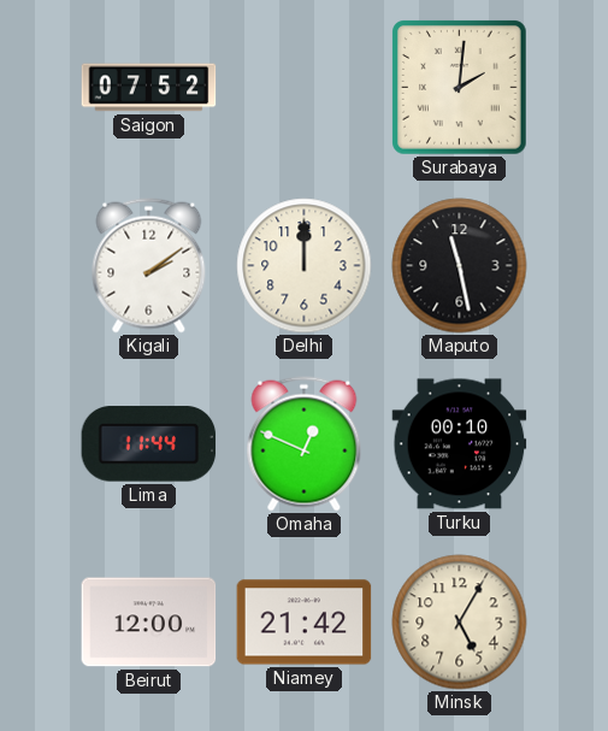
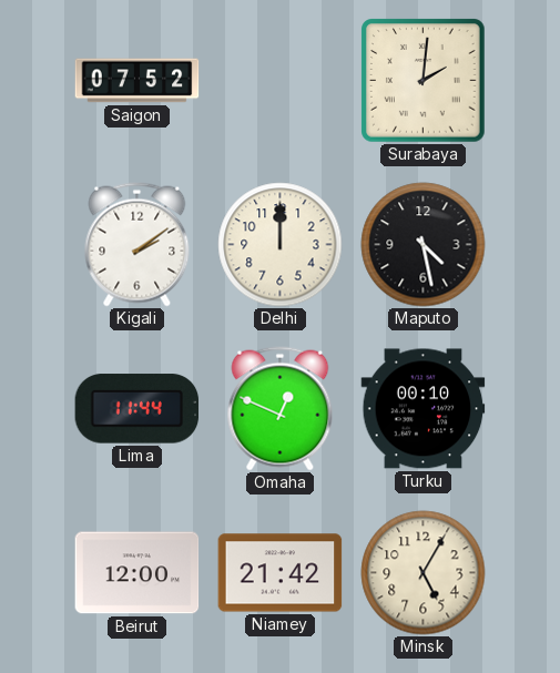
Maputo: 11:28 -> 4:28 (424, 245)
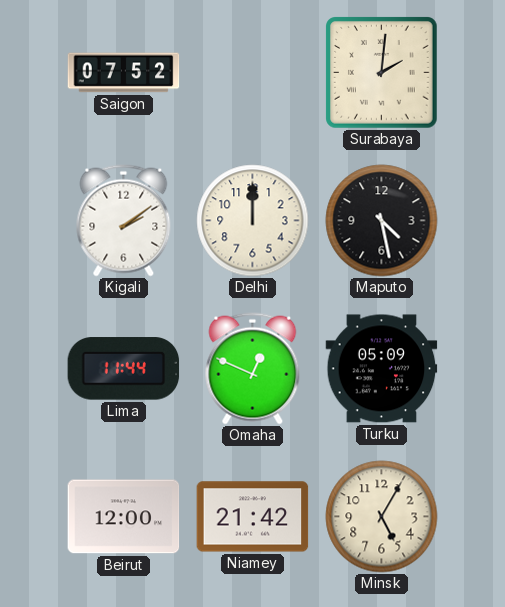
Turku: 00:10 -> 05:09 (382, 369)
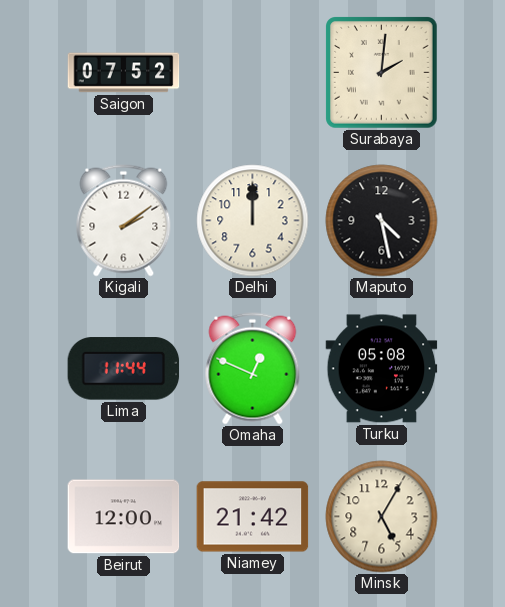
Turku: 05:09 -> 05:08 (382, 369)
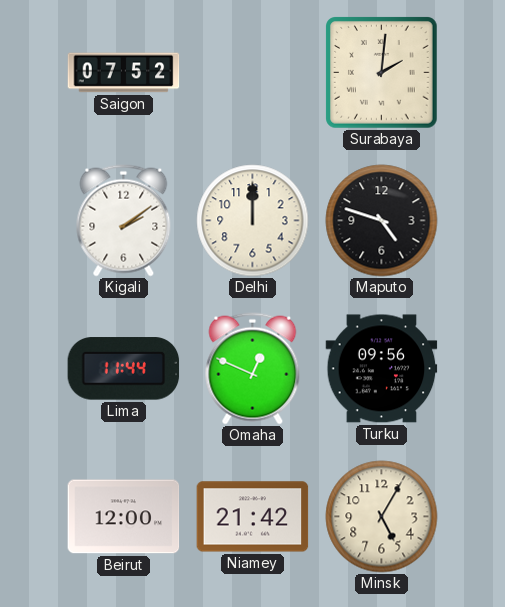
Maputo: 4:28 -> 4:48 (382, 221)
Turku: 05:08 -> 09:56 (382, 369)
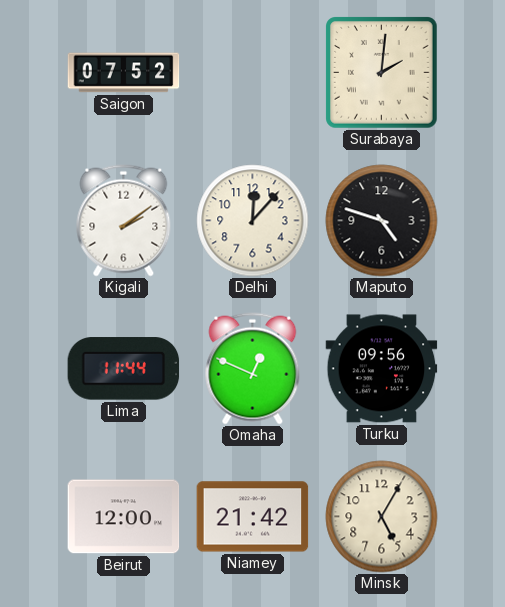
Delhi: 12:00 -> 12:07 (253, 221)
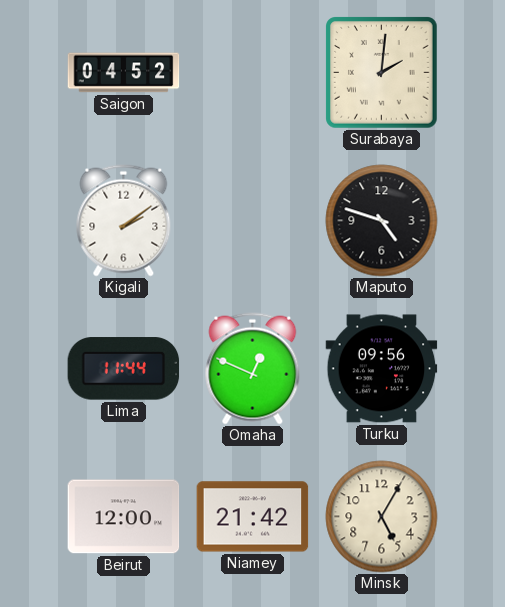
Saigon: 07:52 -> 04:52 (124, 73)
Delhi: 12:07 -> none (253, 221)
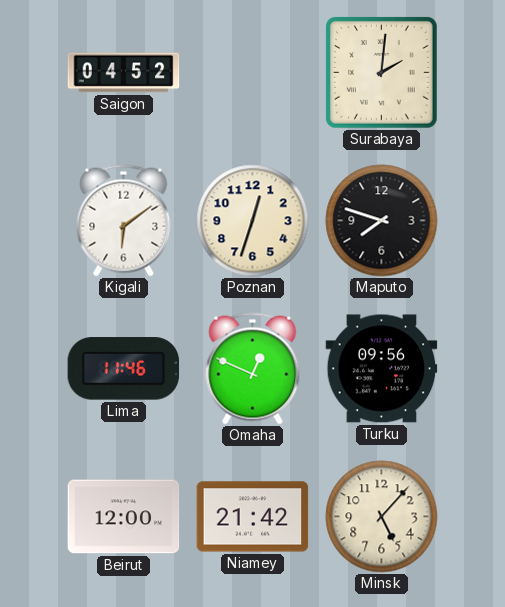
Kigali: 2:09 -> 6:09 (124, 221)
Poznan: none -> 12:33 (253, 221)
Maputo: 4:48 -> 7:48 (382, 221)
Lima: 11:44 -> 11:46 (124, 369)
Minsk: 5:05 -> 5:07 (382, 517)
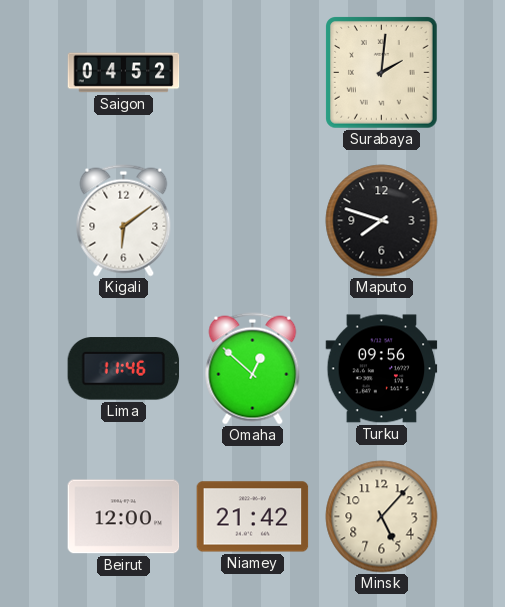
Poznan: 12:33 -> none (253, 221)
Omaha: 12:49 -> 12:52 (253, 369)
